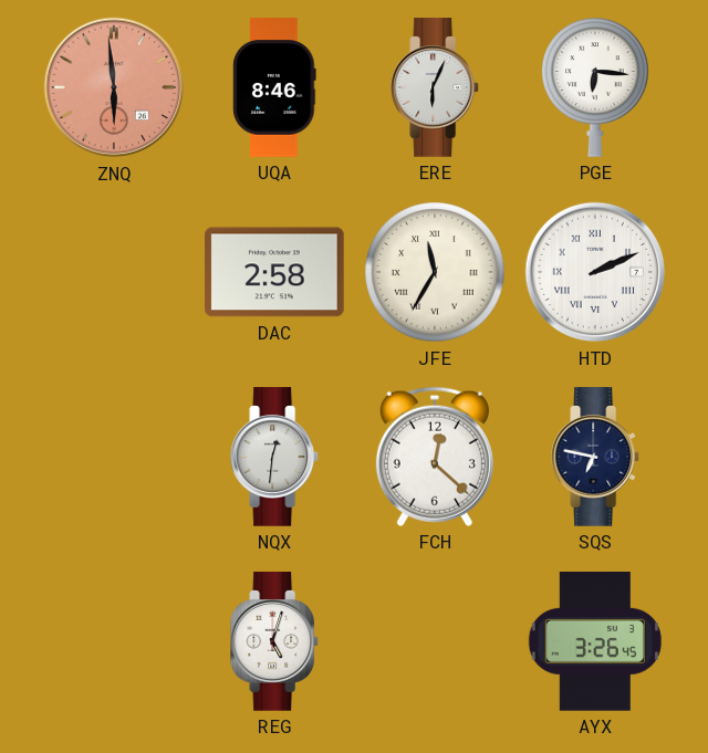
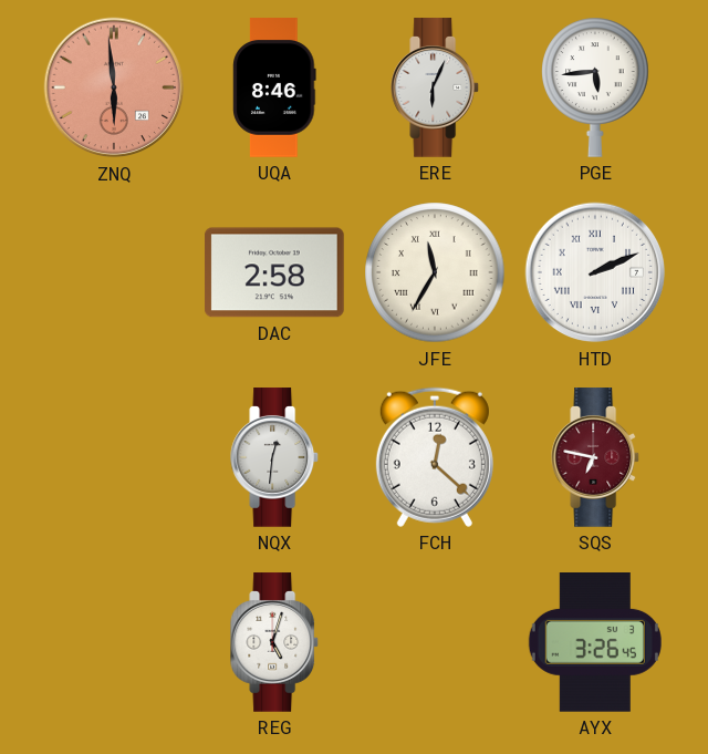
PGE: 6:16 -> 5:44 (595, 87)
SQS dial: navy -> burgundy (596, 457)
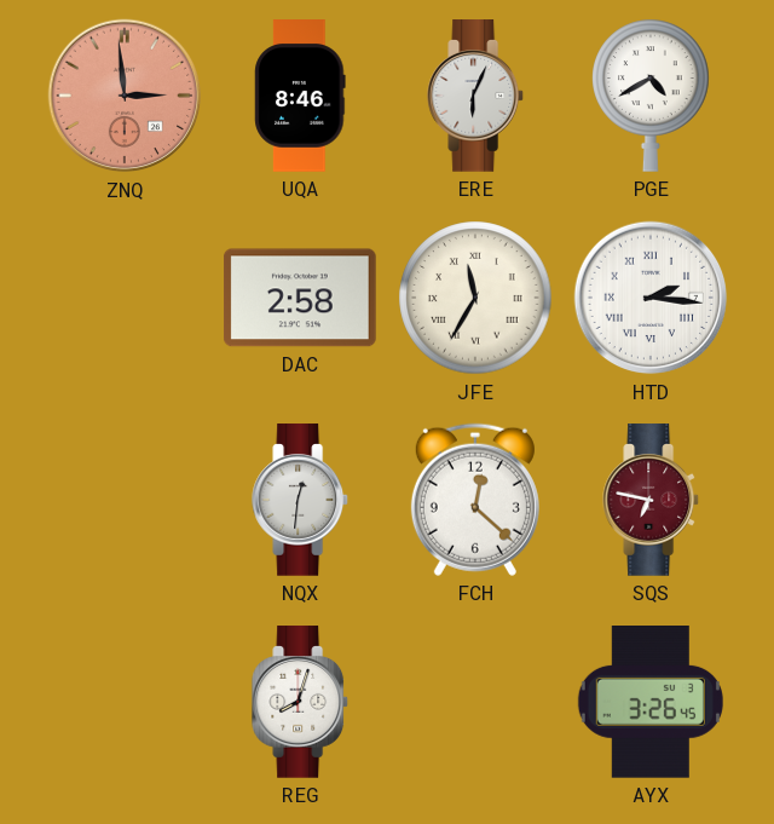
ZNQ: 5:59 -> 2:59 (125, 96)
PGE: 5:44 -> 4:40 (651, 96)
HTD: 2:11 -> 2:16 (651, 298)
REG: 5:03 -> 8:03 (301, 702)
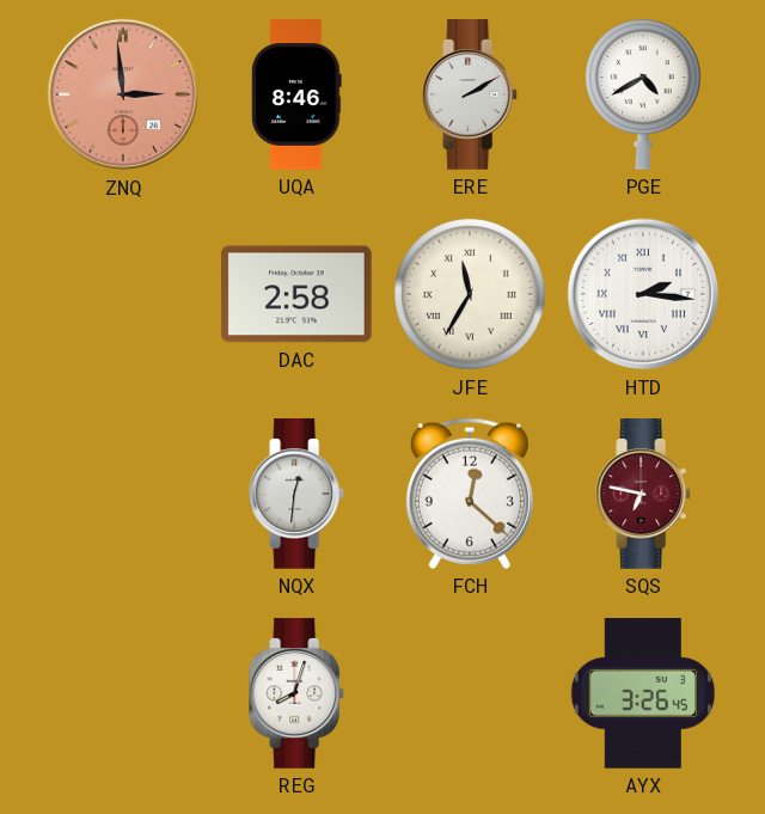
ERE: 6:04 -> 2:10 (471, 94)
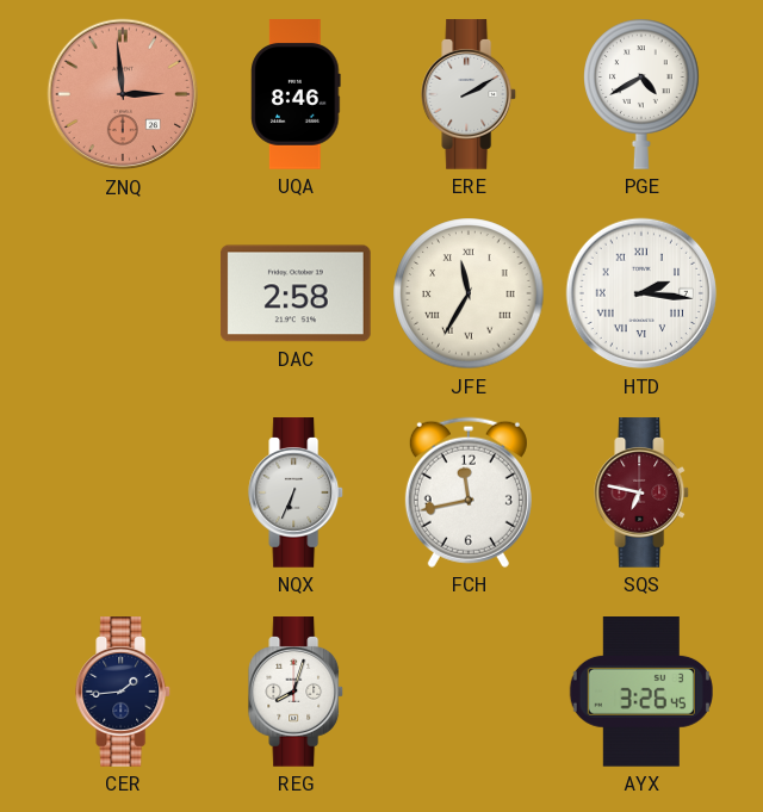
NQX: 12:31 -> 6:34 (297, 492)
FCH: 12:22 -> 11:43 (469, 492)
CER: none -> 1:44 (124, 692)
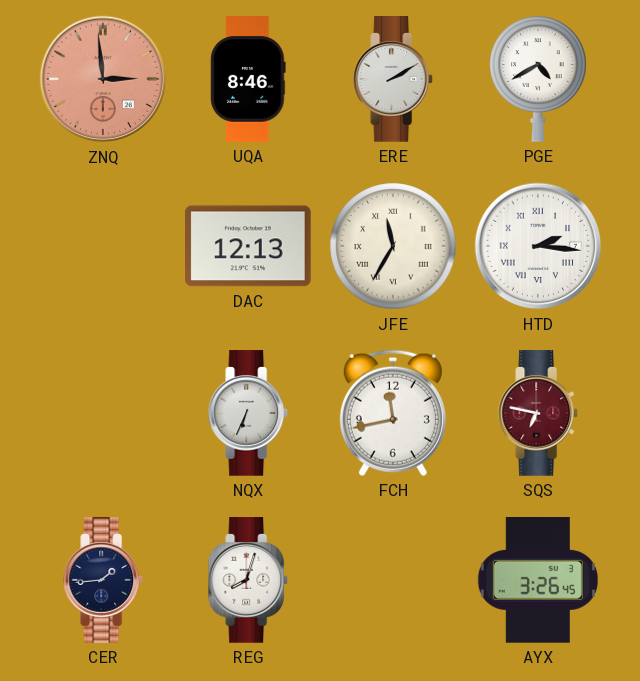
DAC: 2:58 -> 12:13 (249, 246)
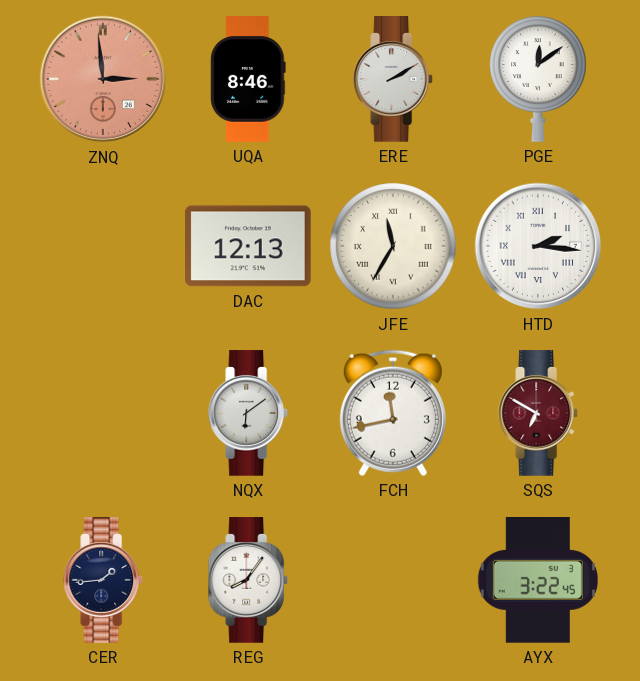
PGE: 4:40 -> 12:09 (538, 79)
NQX: 6:34 -> 6:09 (249, 413)
SQS: 6:47 -> 6:50 (539, 413)
REG: 8:03 -> 8:06 (249, 580)
AYX: 3:26 -> 3:22 (538, 581)
